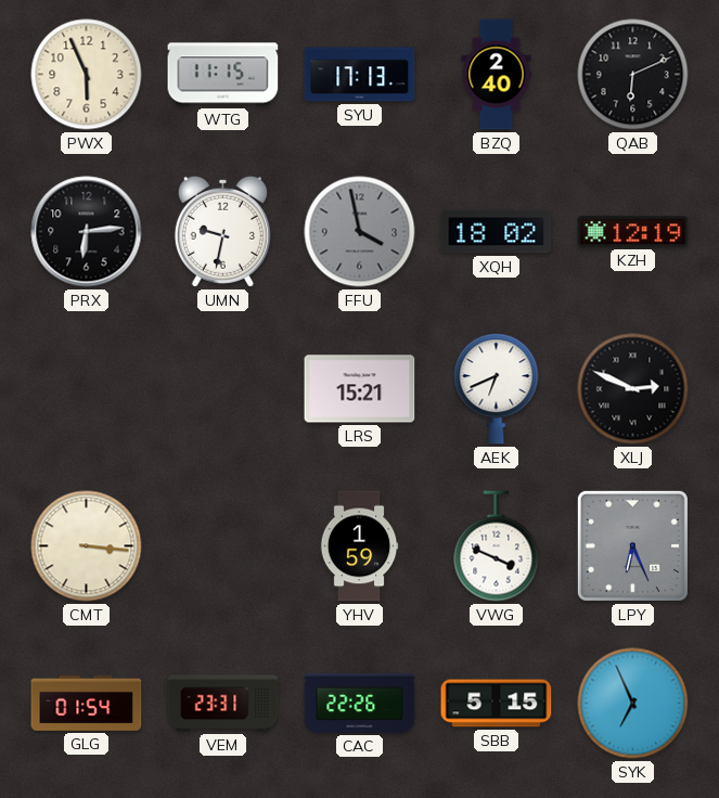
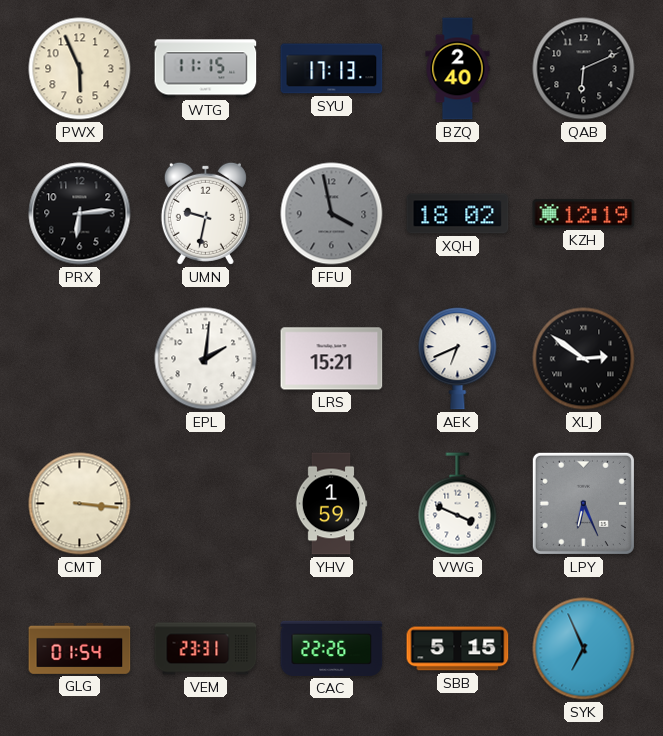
EPL: none -> 2:01 (206, 359)
XLJ: 2:49 -> 2:51 (584, 359)
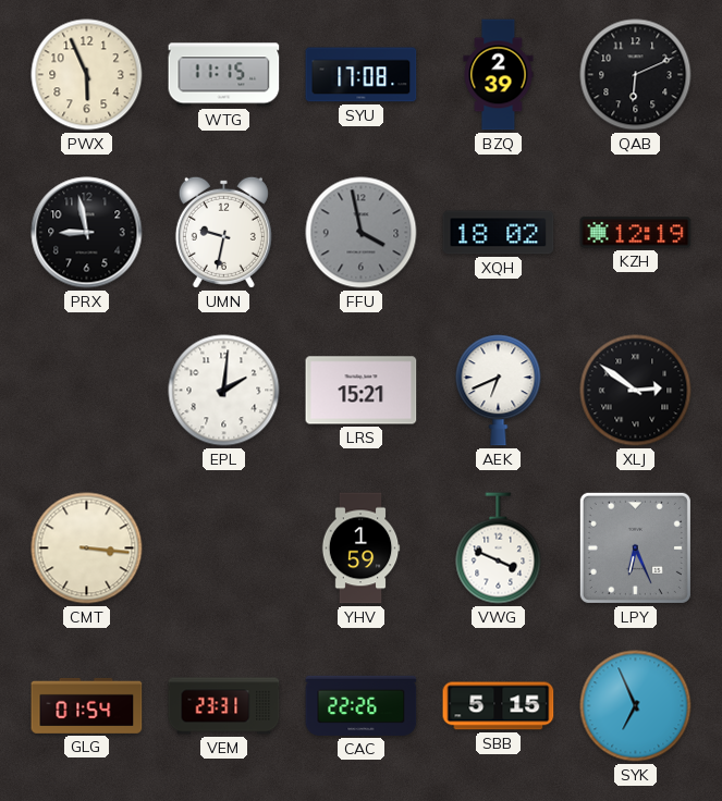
SYU: 17:13 -> 17:08 (362, 75)
BZQ: 2:40 -> 2:39 (499, 75)
PRX: 6:14 -> 8:58 (87, 233)
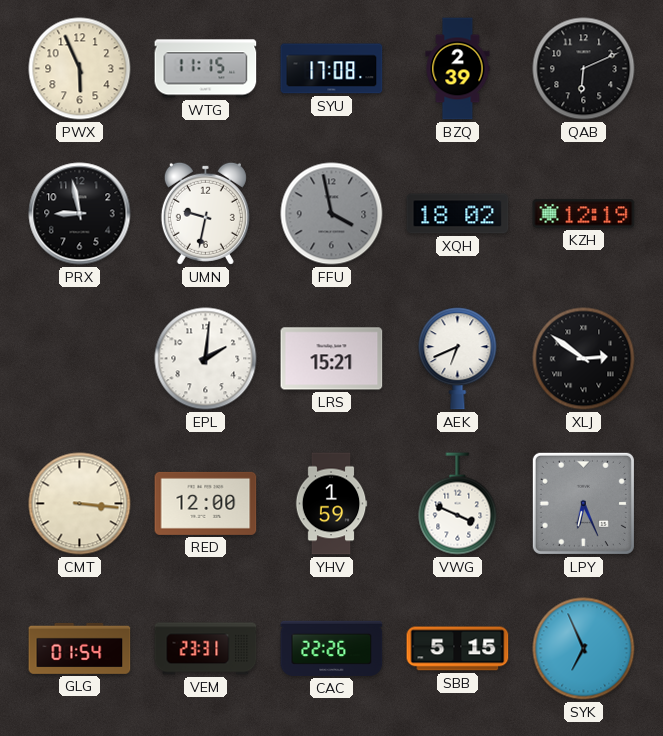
RED: none -> 12:00 (206, 503)
